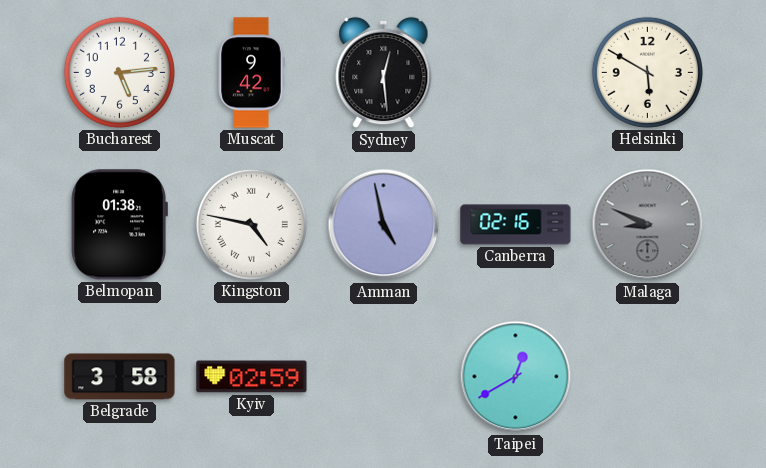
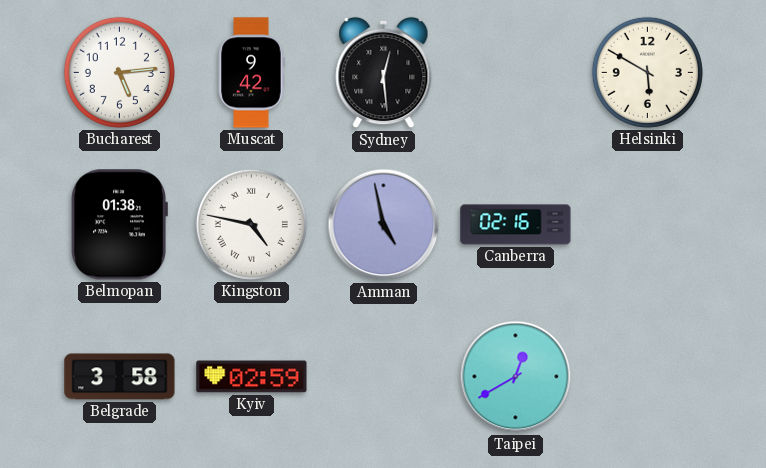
Malaga: 8:49 -> none (648, 225)
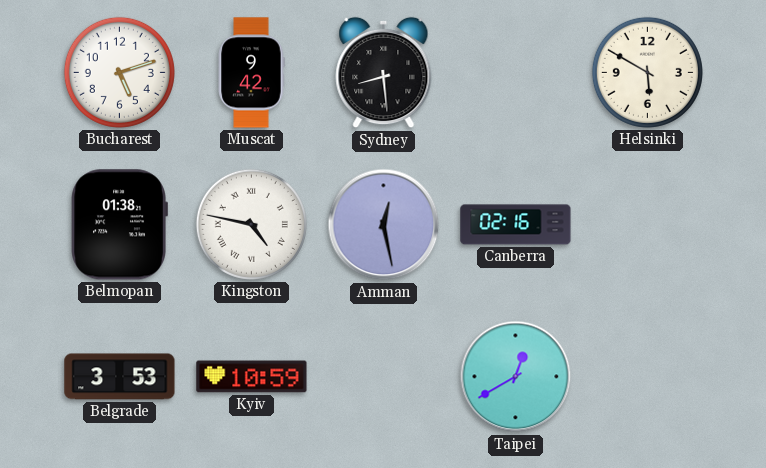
Bucharest: 5:14 -> 5:12 (119, 72)
Sydney: 12:29 -> 8:29 (384, 73)
Amman: 4:58 -> 12:28 (384, 225)
Belgrade: 3:58 -> 3:53 (120, 377)
Kyiv: 02:59 -> 10:59 (252, 377)
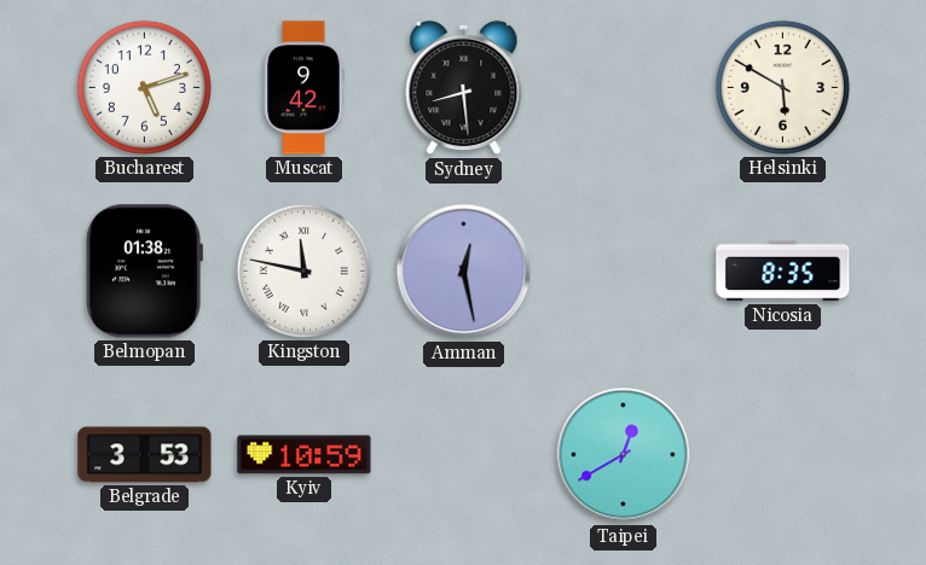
Kingston: 4:47 -> 11:47 (303, 270)
Canberra: 02:16 -> none (516, 225)
Nicosia: none -> 8:35 (783, 272)
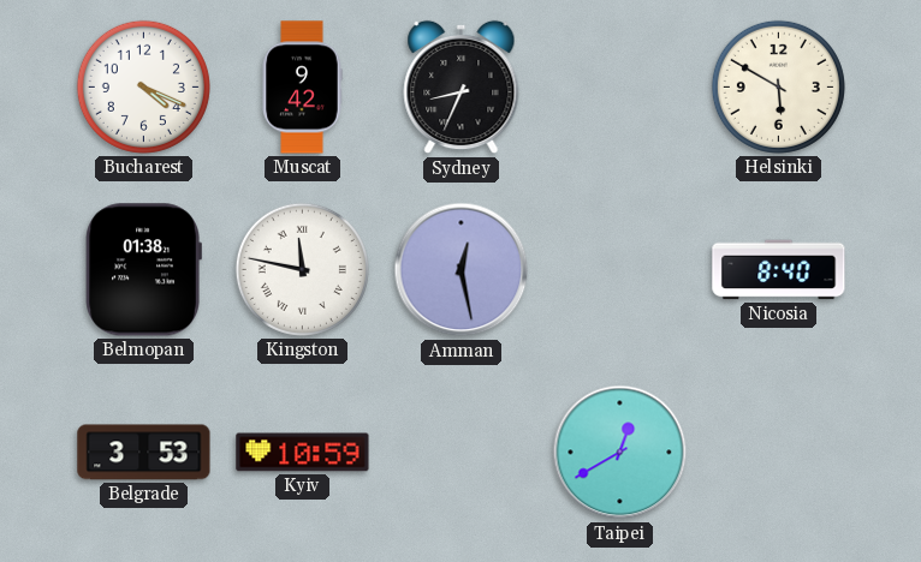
Bucharest: 5:12 -> 4:19 (143, 86)
Sydney: 8:29 -> 8:34 (462, 88)
Nicosia: 8:35 -> 8:40 (779, 270)
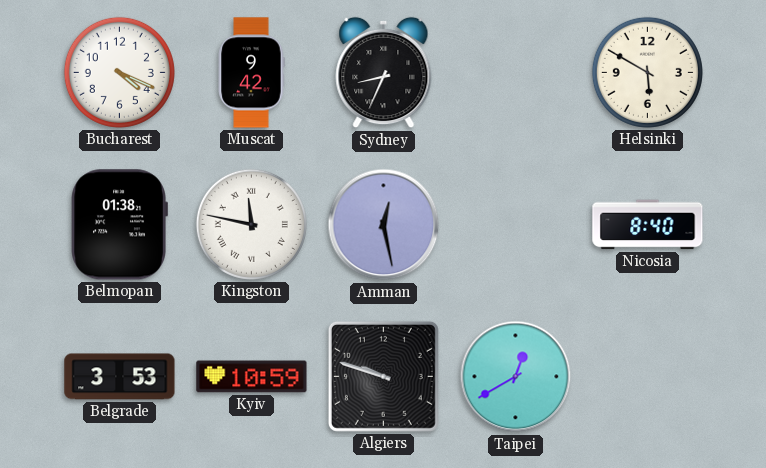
Algiers: none -> 9:48 (383, 376)
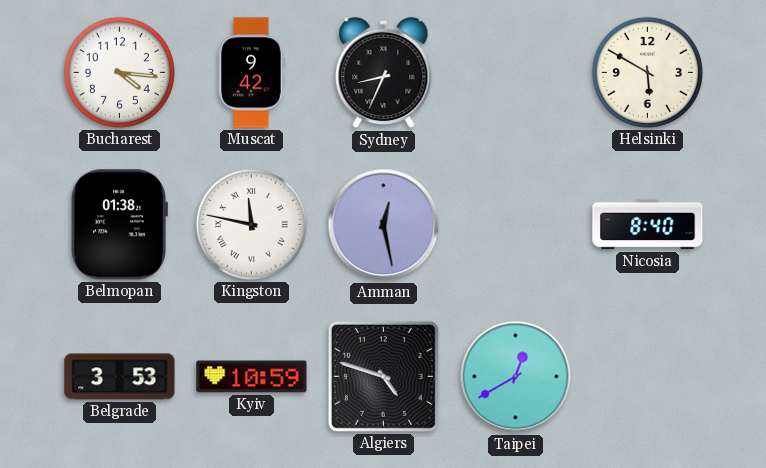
Bucharest: 4:19 -> 4:16 (119, 72)
Algiers: 9:48 -> 4:48 (383, 376)
